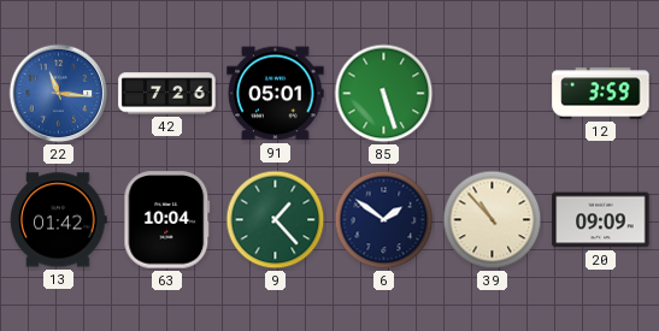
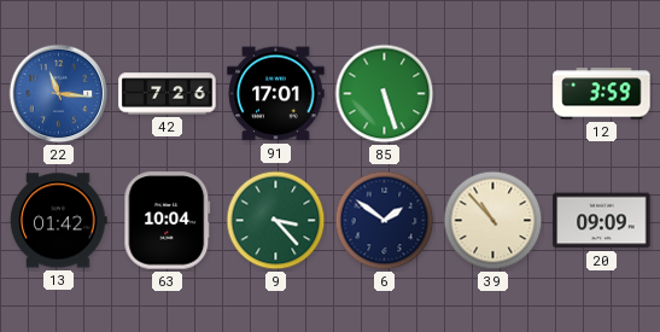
91: 05:01 -> 17:01 (276, 94)
9: 1:23 -> 3:23 (276, 221)
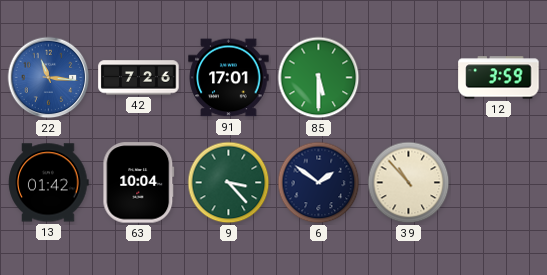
85: 5:27 -> 5:30 (319, 78)
20: 09:09 -> none (602, 221)
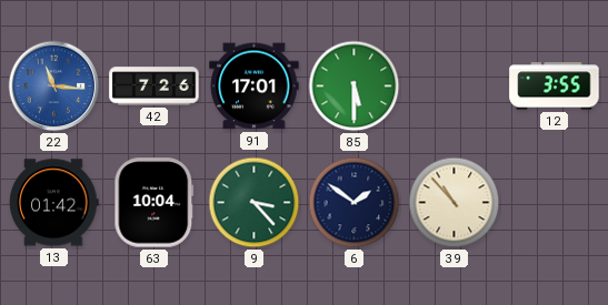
12: 3:59 -> 3:55 (555, 87)
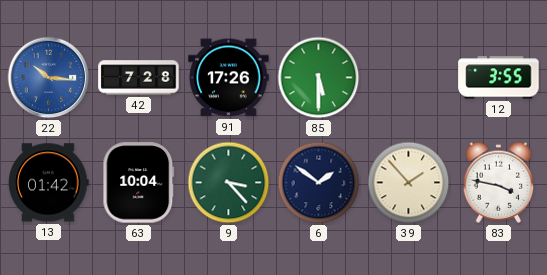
22: 11:16 -> 10:16 (49, 78)
42: 7:26 -> 7:28 (139, 78)
91: 17:01 -> 17:26 (229, 78)
39: 10:53 -> 1:53 (409, 183)
83: none -> 3:47 (499, 182)
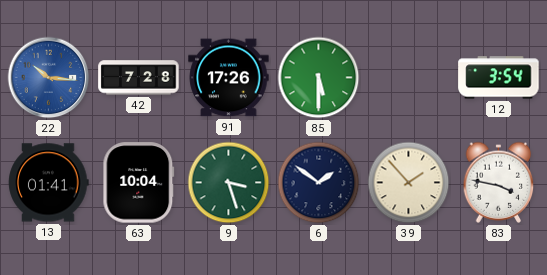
12: 3:55 -> 3:54 (499, 78)
13: 01:42 -> 01:41 (49, 183)
9: 3:23 -> 3:27 (229, 183)
